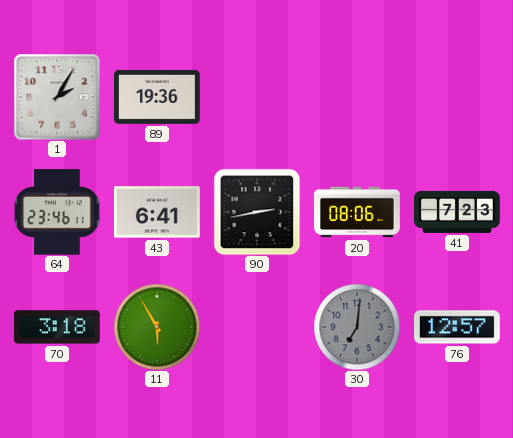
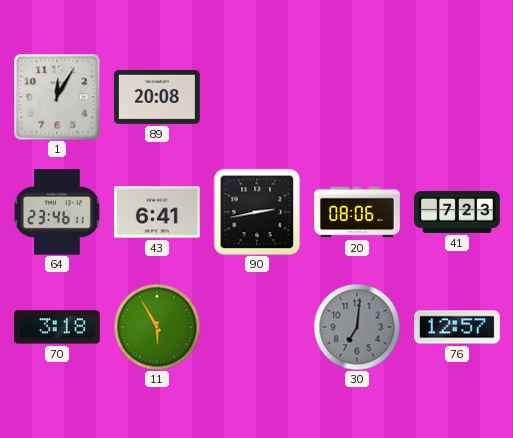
1: 2:05 -> 12:05 (57, 97)
89: 19:36 -> 20:08 (158, 97)
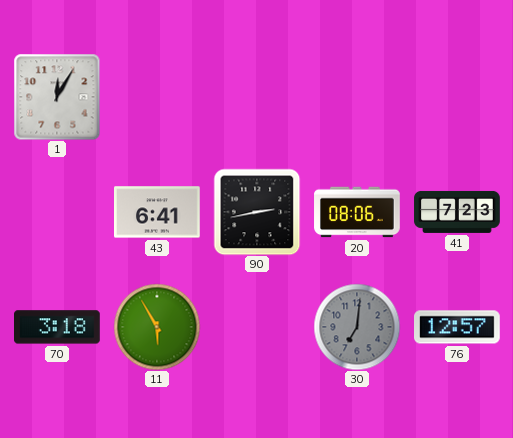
89: 20:08 -> none (158, 97)
64: 23:46 -> none (57, 212)
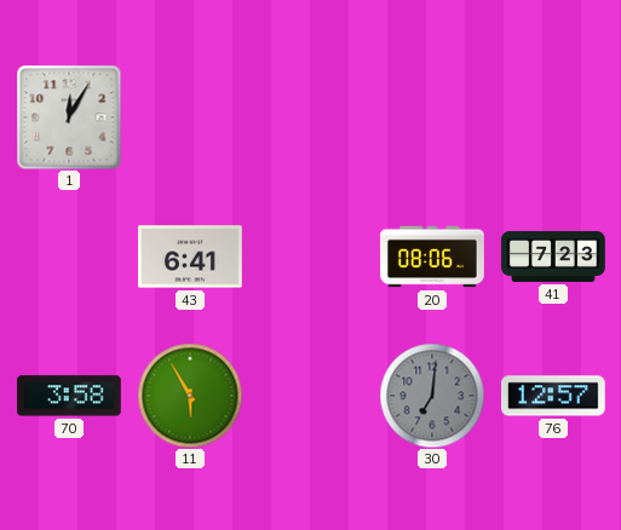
90: 2:43 -> none (257, 212)
70: 3:18 -> 3:58 (70, 396)
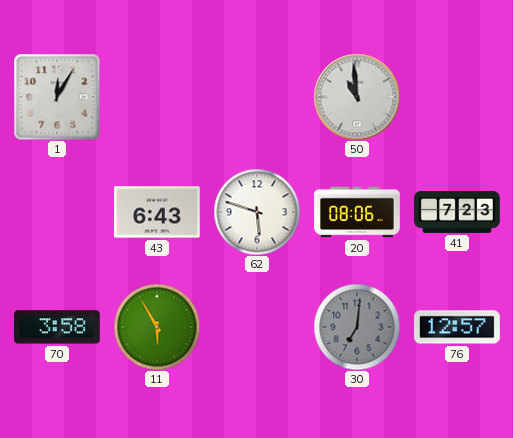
50: none -> 10:59 (357, 97)
43: 6:41 -> 6:43 (157, 212)
62: none -> 5:48 (257, 212)
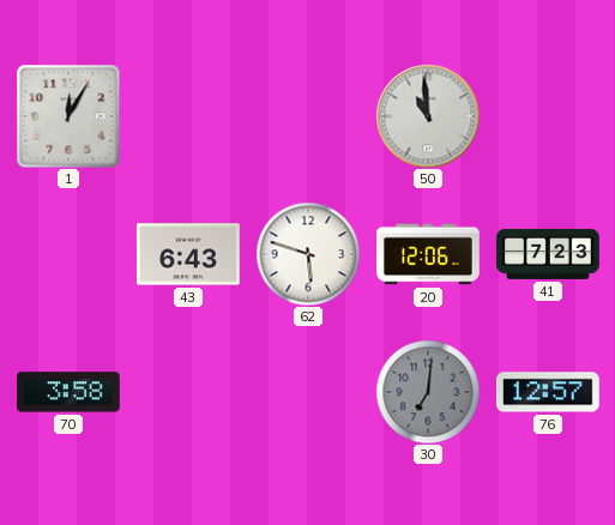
20: 08:06 -> 12:06 (428, 254)
11: 5:55 -> none (157, 327)
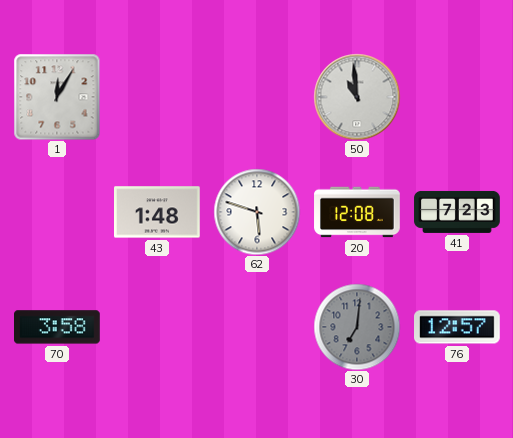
43: 6:43 -> 1:48 (157, 212)
20: 12:06 -> 12:08 (357, 212)
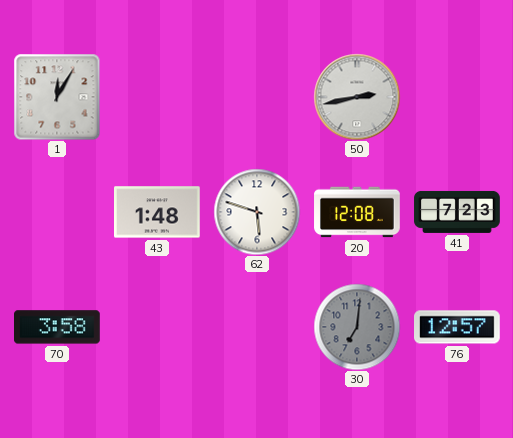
50: 10:59 -> 2:43 (357, 97)
